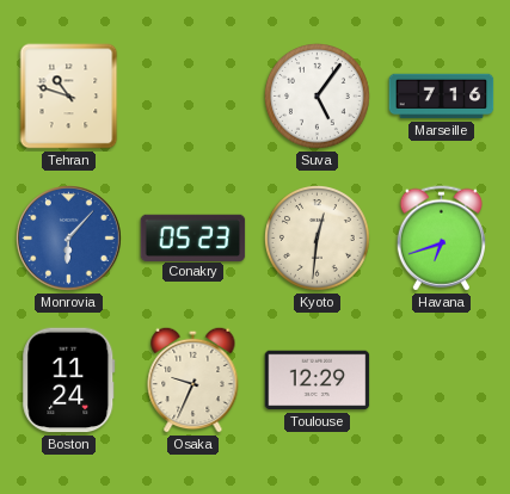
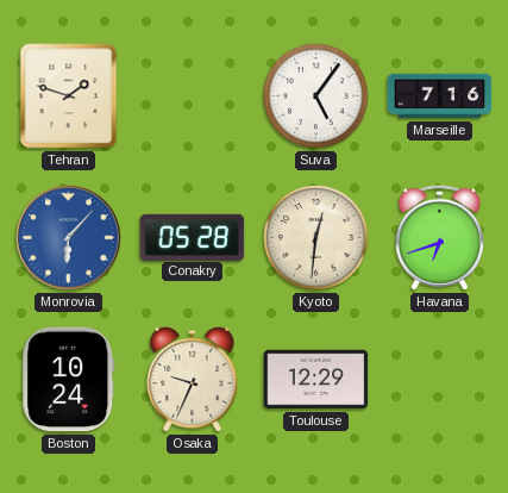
Tehran: 10:48 -> 1:48 (69, 96)
Conakry: 05:23 -> 05:28 (193, 237)
Boston: 11:24 -> 10:24 (69, 380)
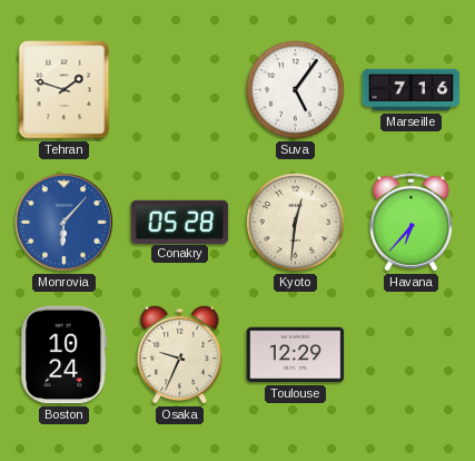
Havana: 6:42 -> 6:37 (410, 223)
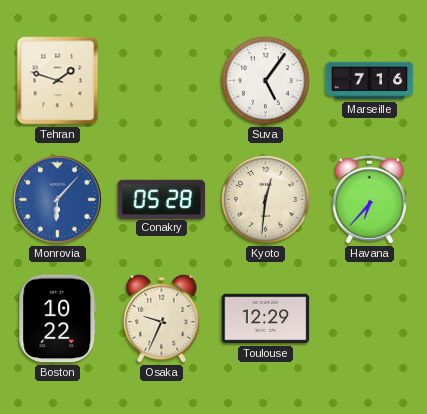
Boston: 10:24 -> 10:22 (58, 319)
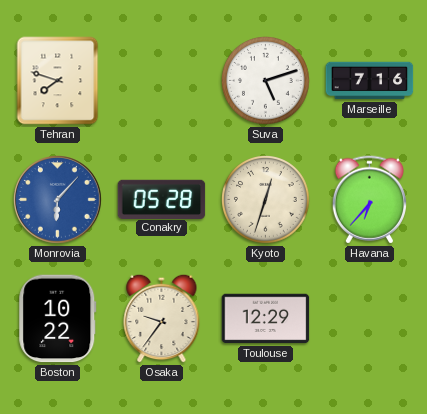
Tehran: 1:48 -> 7:48 (58, 81)
Suva: 5:06 -> 5:12 (266, 81)
Kyoto: 12:31 -> 12:33 (266, 200)
Osaka: 9:34 -> 9:36 (162, 318)
